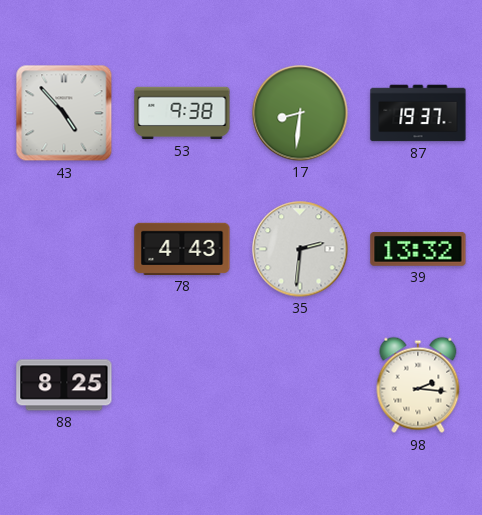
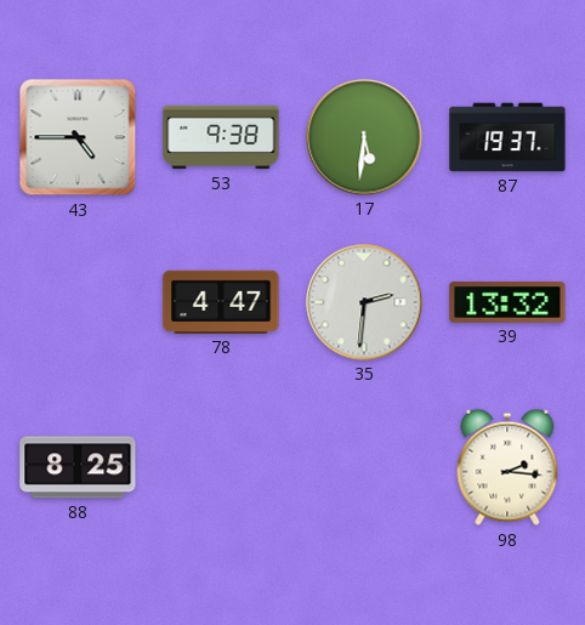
43: 4:53 -> 4:45 (78, 137)
17: 8:31 -> 5:31 (364, 137)
78: 4:43 -> 4:47 (221, 302)
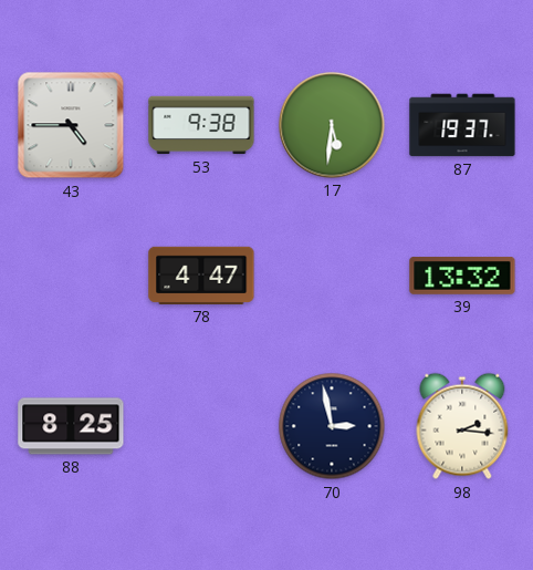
35: 2:31 -> none (364, 302)
70: none -> 2:58 (332, 426)
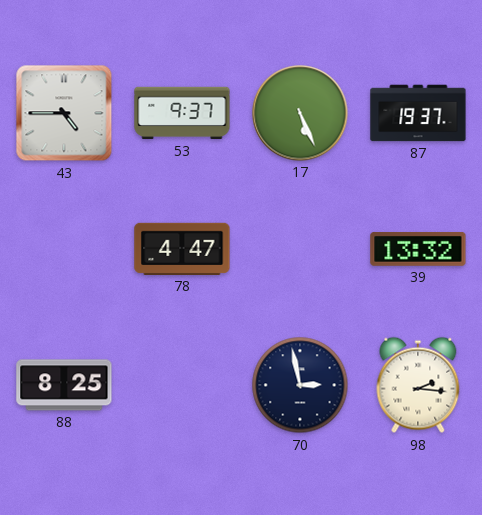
53: 9:38 -> 9:37 (182, 113)
17: 5:31 -> 5:26 (300, 113)
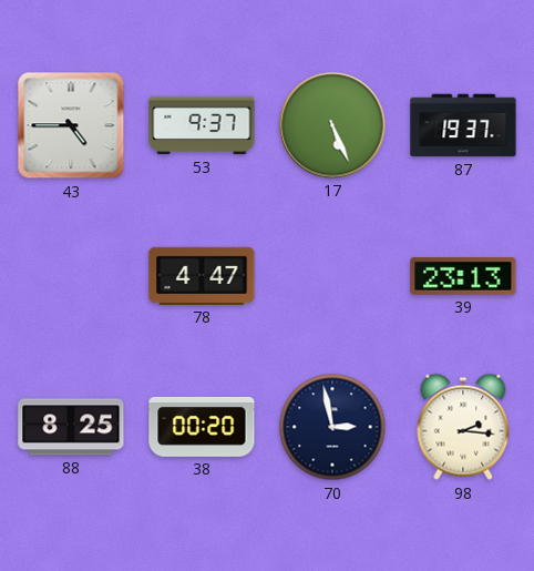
39: 13:32 -> 23:13 (463, 277)
38: none -> 00:20 (202, 427)
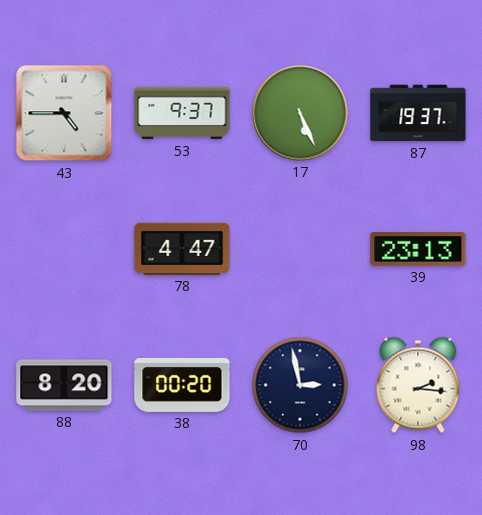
88: 8:25 -> 8:20 (64, 385)
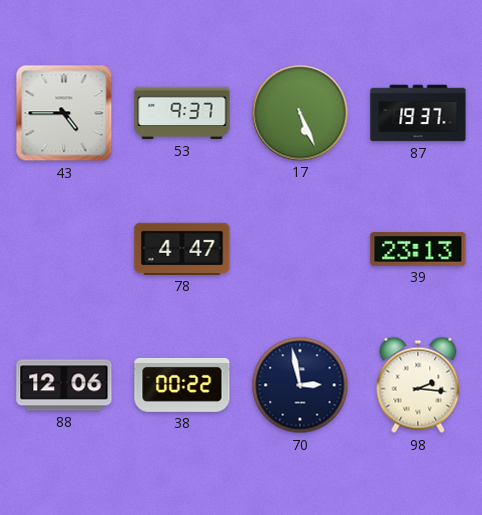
88: 8:20 -> 12:06 (64, 385)
38: 00:20 -> 00:22 (182, 385)
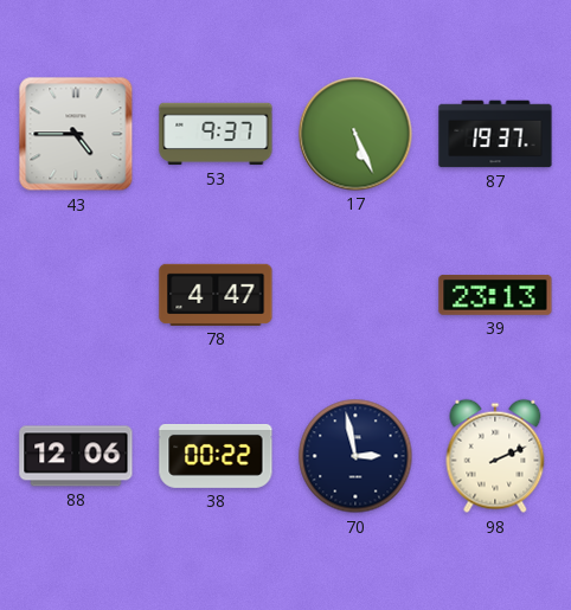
98: 2:16 -> 2:11 (495, 456)
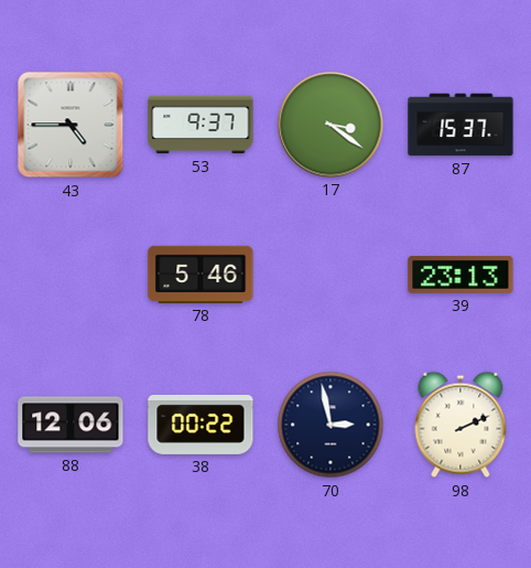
17: 5:26 -> 3:21 (330, 125)
87: 19:37 -> 15:37 (460, 125)
78: 4:47 -> 5:46 (201, 275)
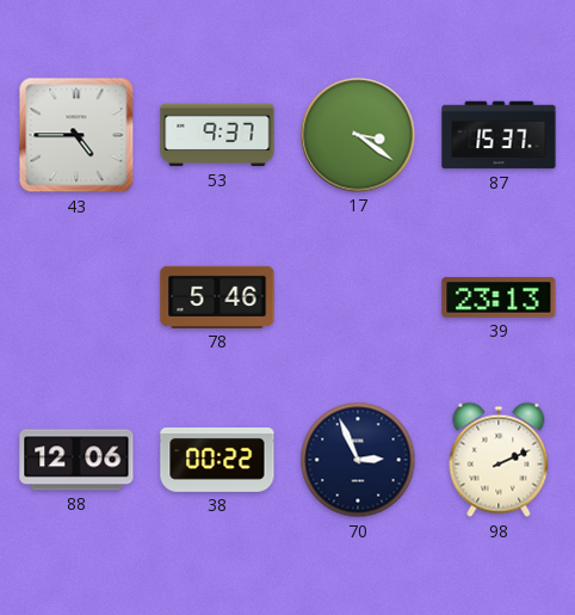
70: 2:58 -> 2:56 (358, 460)
